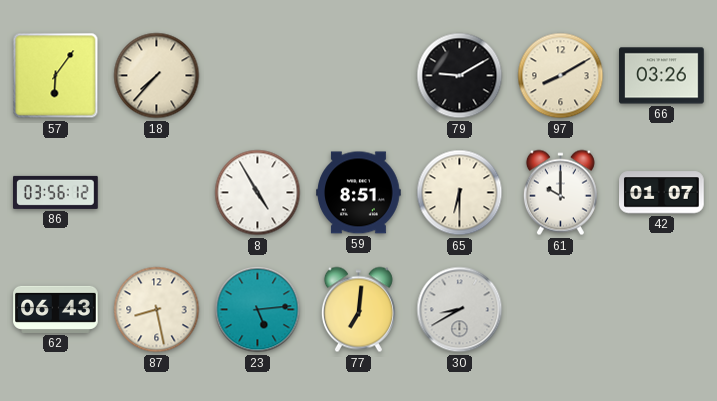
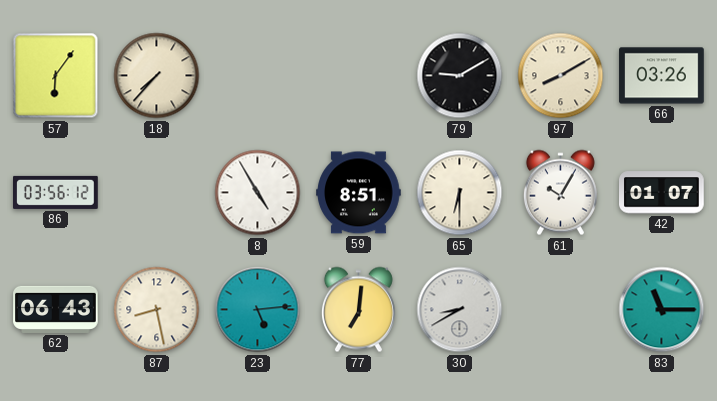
61: 10:00 -> 10:05 (560, 193)
83: none -> 11:15 (662, 310)
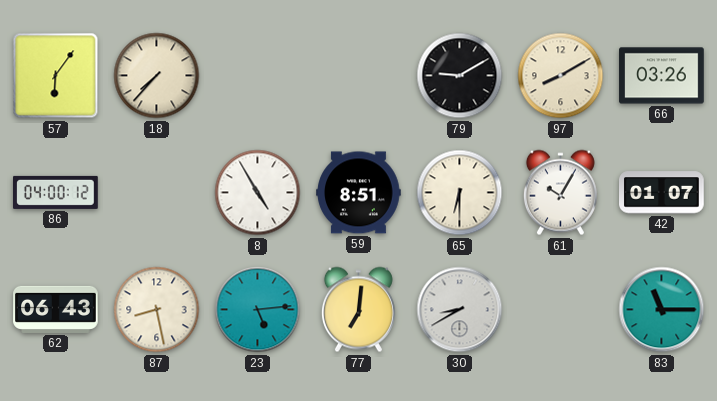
86: 03:56 -> 04:00 (56, 192)
